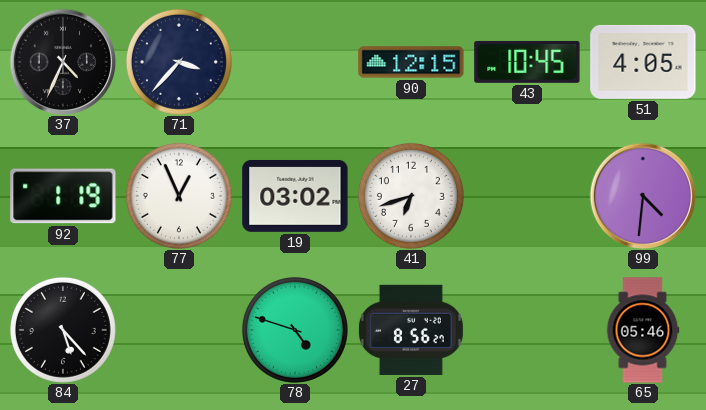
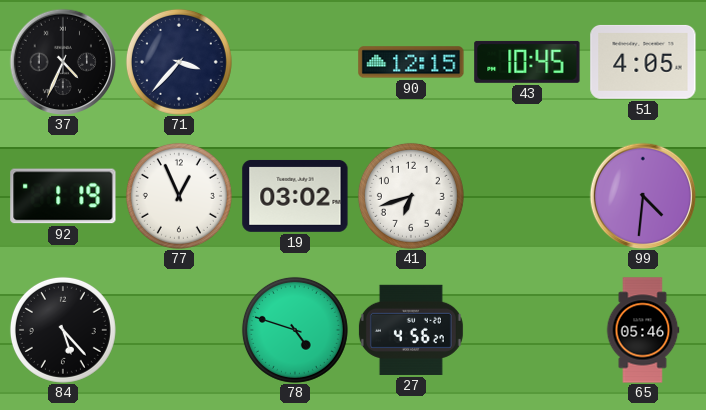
27: 8:56 -> 4:56 (411, 330)
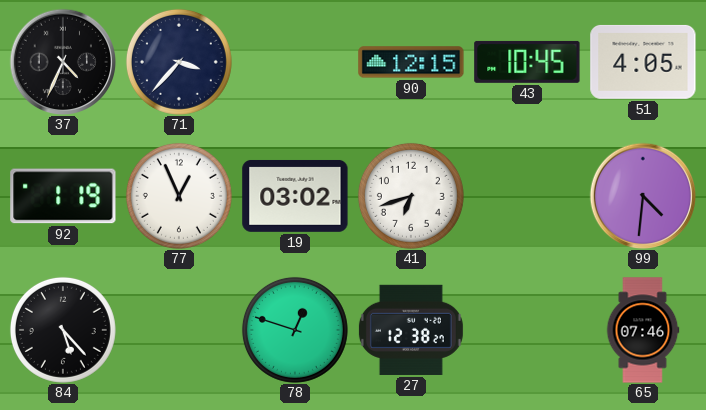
78: 4:48 -> 12:48 (295, 330)
27: 4:56 -> 12:38 (411, 330)
65: 05:46 -> 07:46 (643, 330)
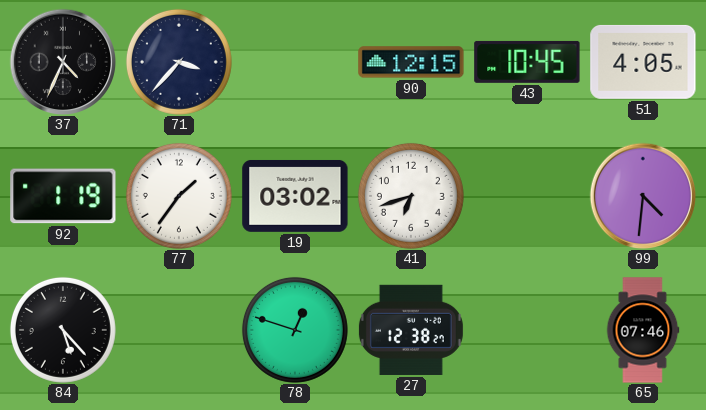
77: 12:56 -> 1:36 (179, 196)
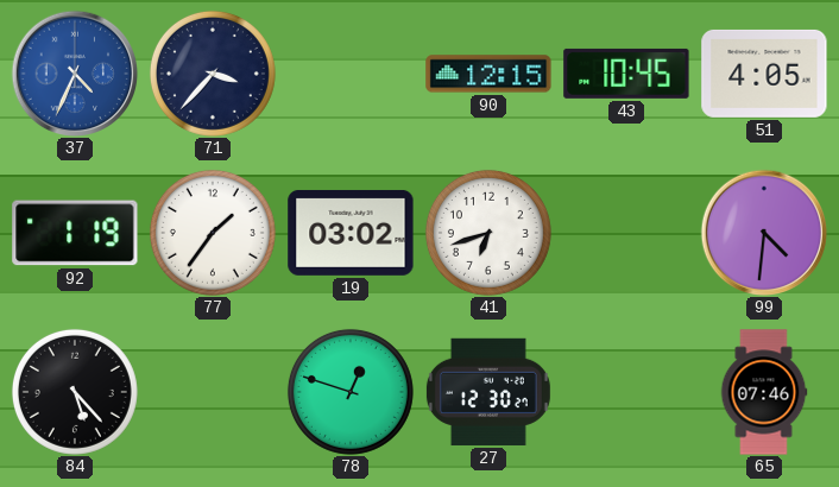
37 dial: black -> blue (75, 74)
27: 12:38 -> 12:30 (488, 392)
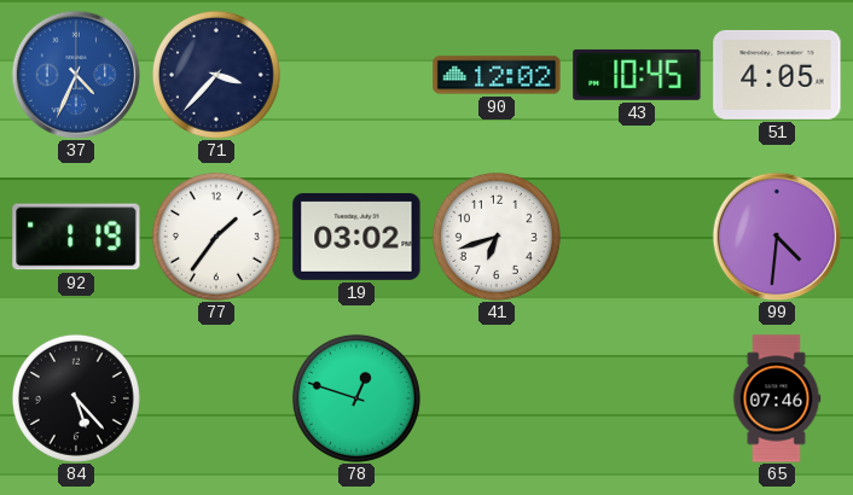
90: 12:15 -> 12:02 (497, 75)
27: 12:30 -> none (488, 392)
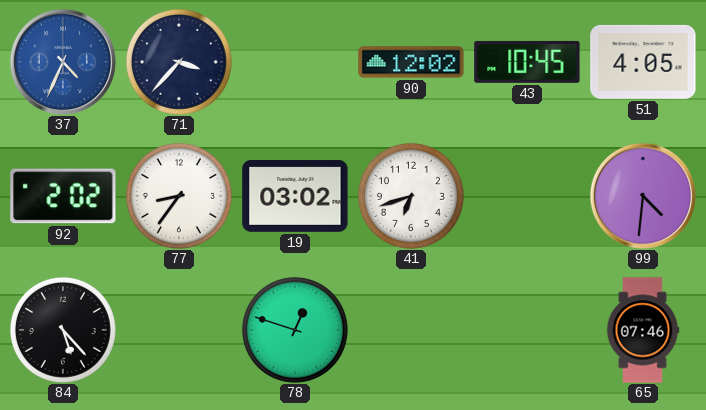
92: 1:19 -> 2:02 (63, 196)
77: 1:36 -> 8:36 (179, 196)
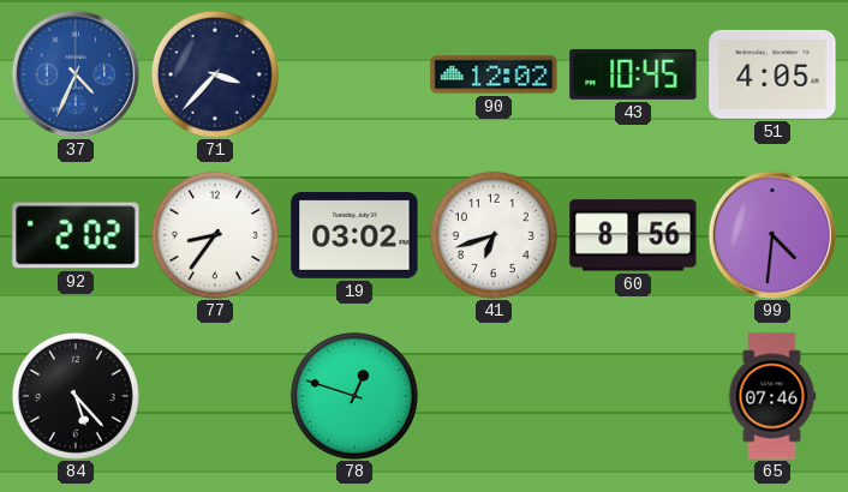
60: none -> 8:56 (633, 235)
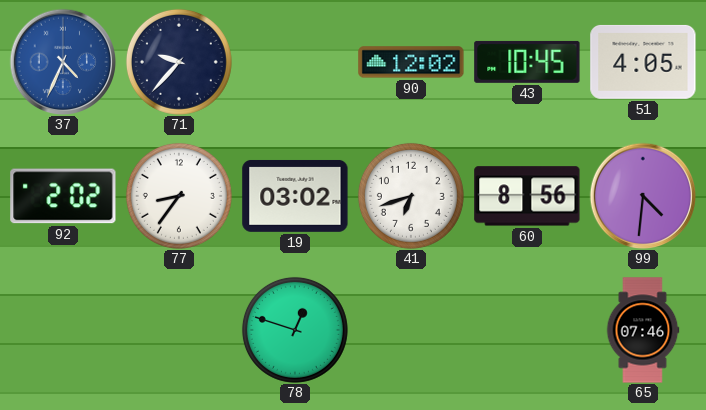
71: 3:37 -> 9:37 (179, 62)
84: 5:23 -> none (76, 396)
